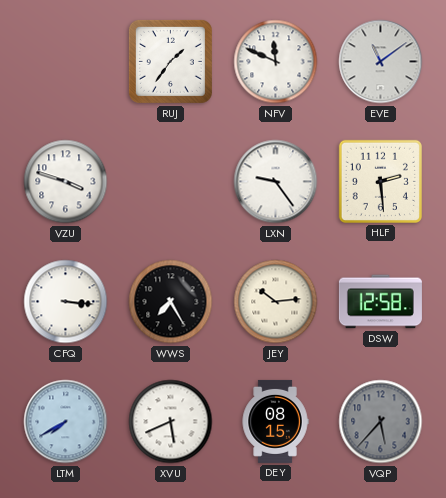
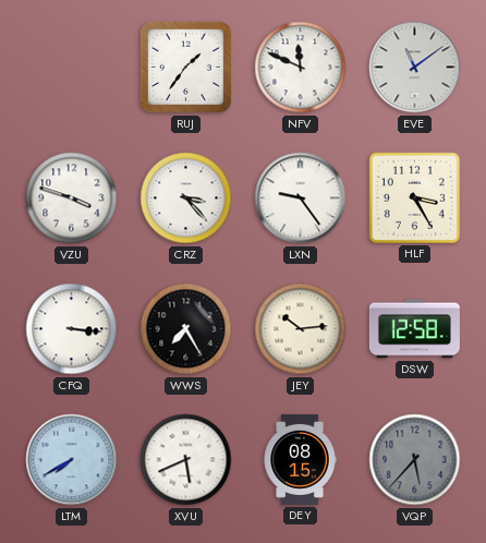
CRZ: none -> 3:23 (186, 198)
HLF: 2:29 -> 3:25 (414, 197)
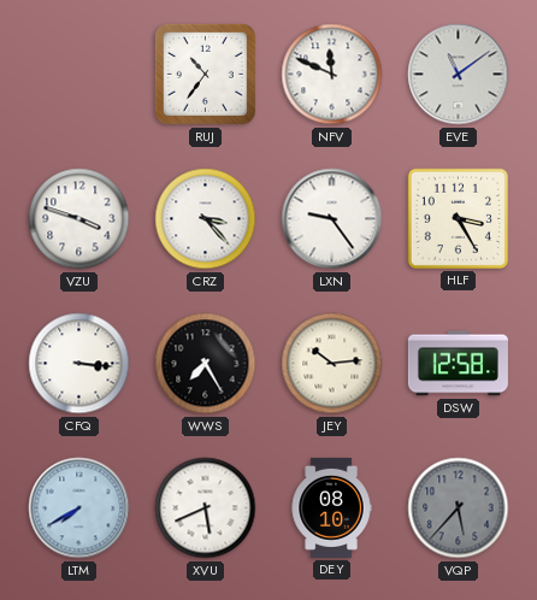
RUJ: 1:36 -> 10:36 (205, 73)
DEY: 08:15 -> 08:10 (331, 507)
